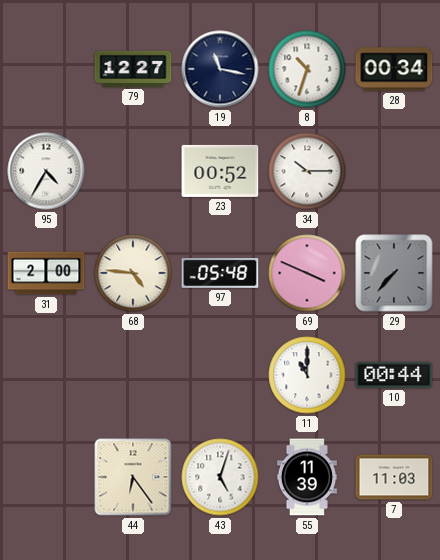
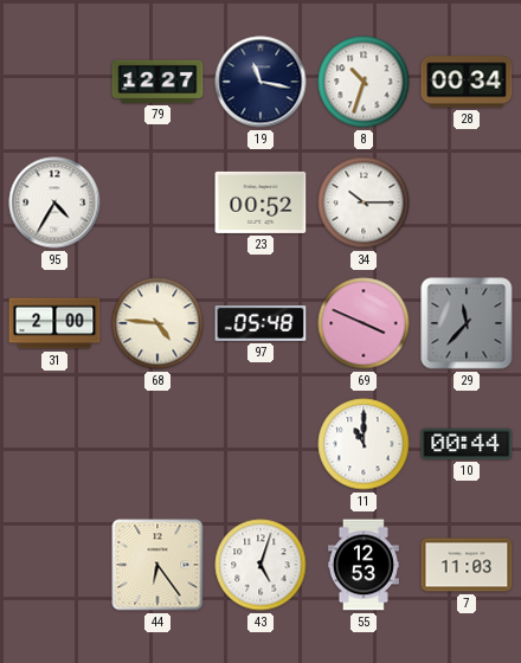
29: 7:37 -> 11:37 (467, 323)
55: 11:39 -> 12:53 (364, 565)
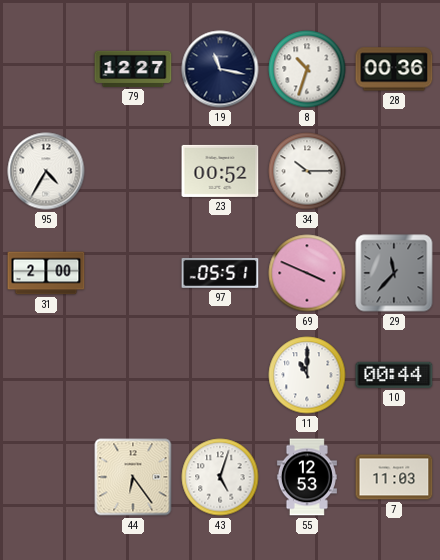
28: 00:34 -> 00:36 (394, 69)
68: 4:46 -> none (157, 323)
97: 05:48 -> 05:51 (220, 273)
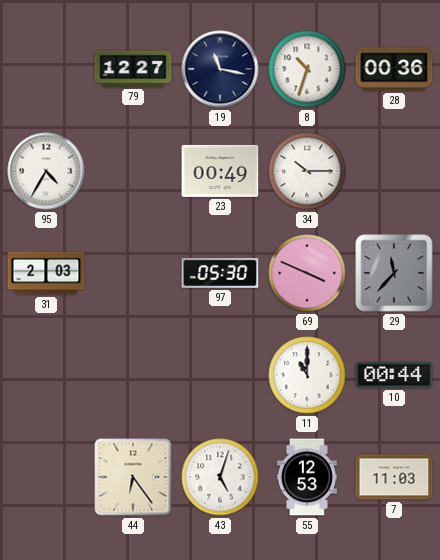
23: 00:52 -> 00:49 (220, 171)
31: 2:00 -> 2:03 (46, 273)
97: 05:51 -> 05:30 (220, 273)
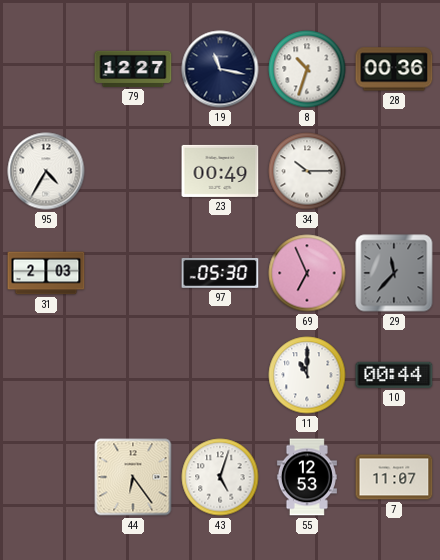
69: 3:49 -> 6:56 (307, 273)
7: 11:03 -> 11:07 (394, 477)
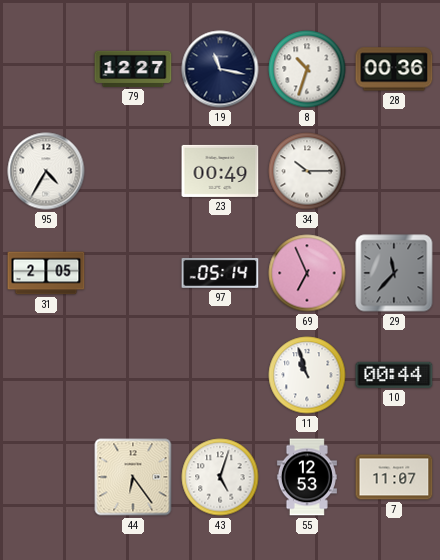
31: 2:03 -> 2:05 (46, 273)
97: 05:30 -> 05:14 (220, 273)
11: 11:00 -> 10:57 (307, 375)
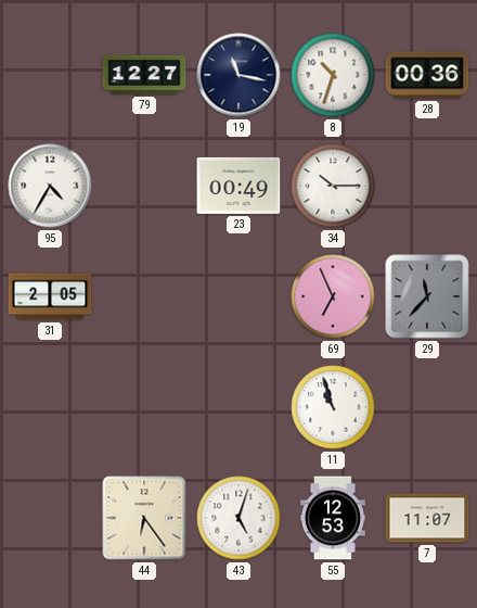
97: 05:14 -> none (220, 273)
10: 00:44 -> none (394, 375)
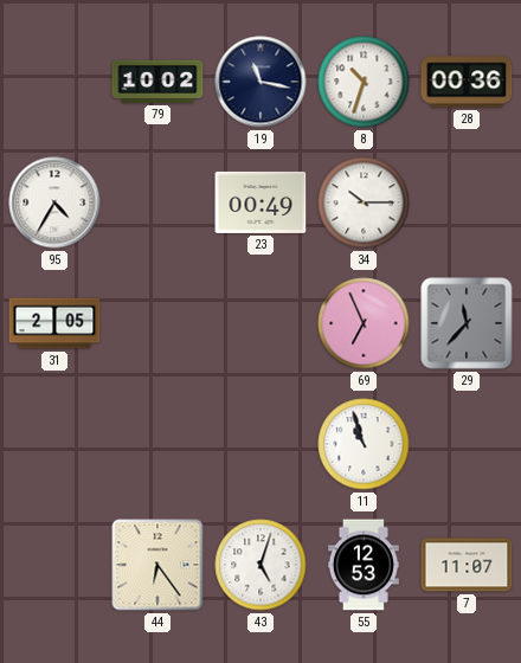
79: 12:27 -> 10:02 (157, 82)
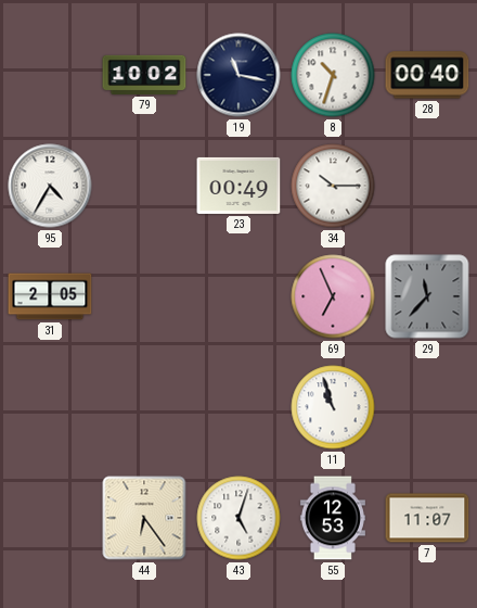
28: 00:36 -> 00:40 (427, 75)
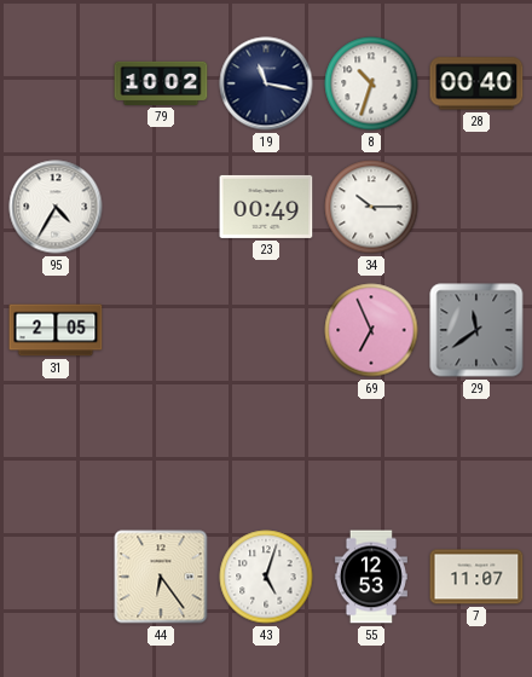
29: 11:37 -> 11:39 (476, 330)
11: 10:57 -> none (333, 407)
